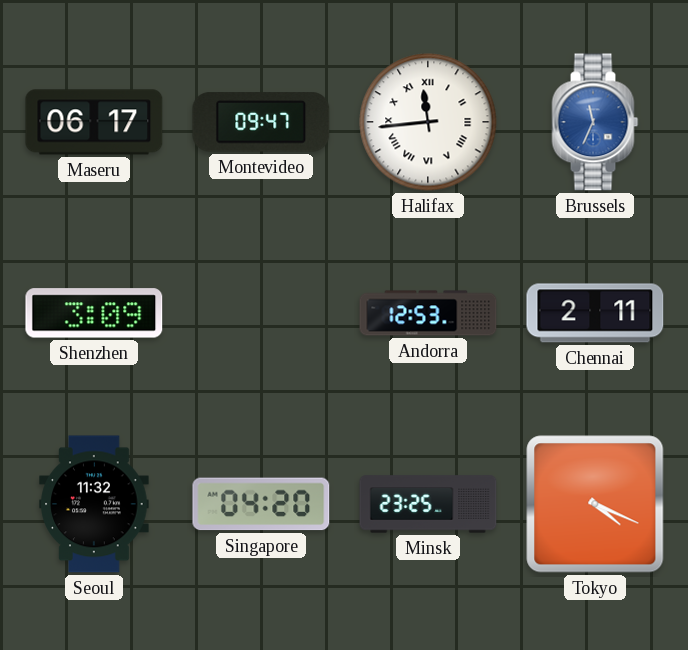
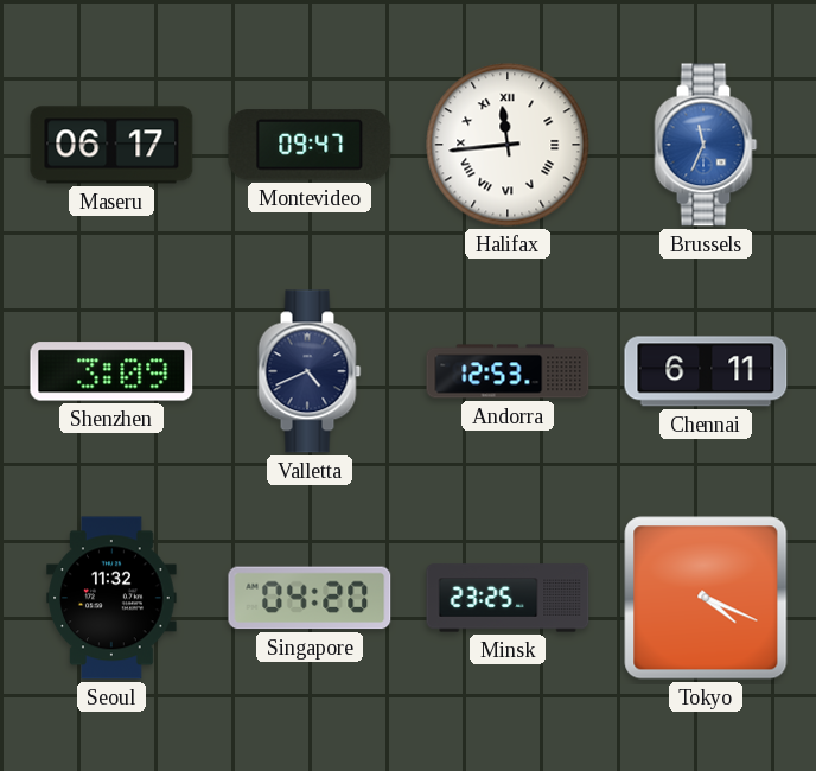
Valletta: none -> 4:41 (310, 371)
Chennai: 2:11 -> 6:11 (706, 371)
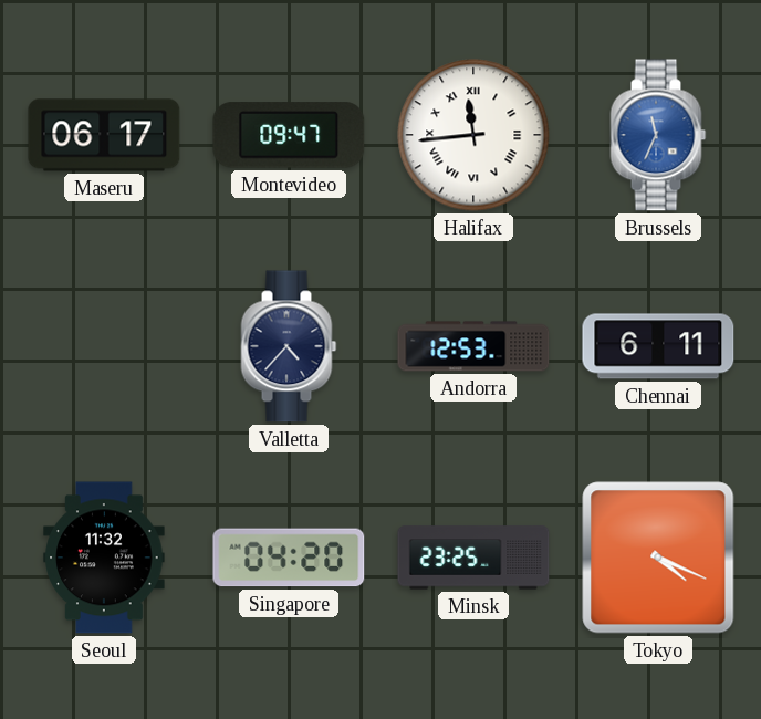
Shenzhen: 3:09 -> none (111, 371)
Valletta: 4:41 -> 4:37 (289, 346)
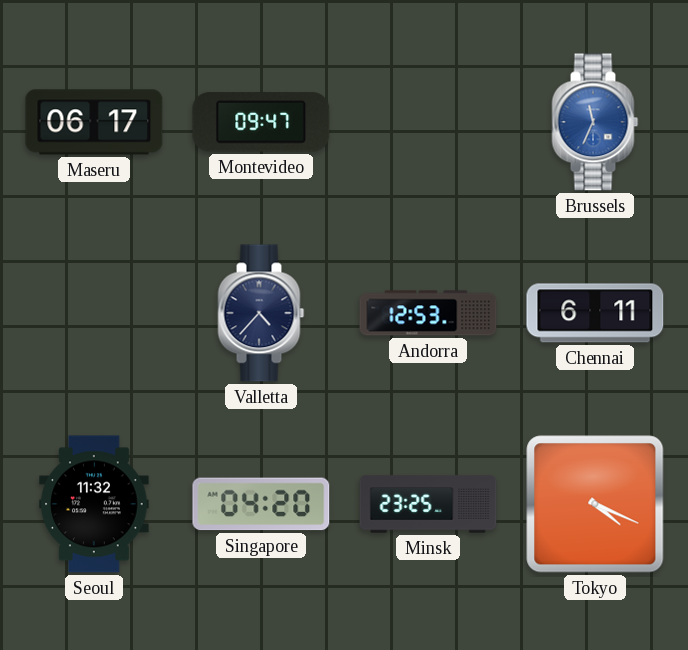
Halifax: 11:44 -> none (473, 135)
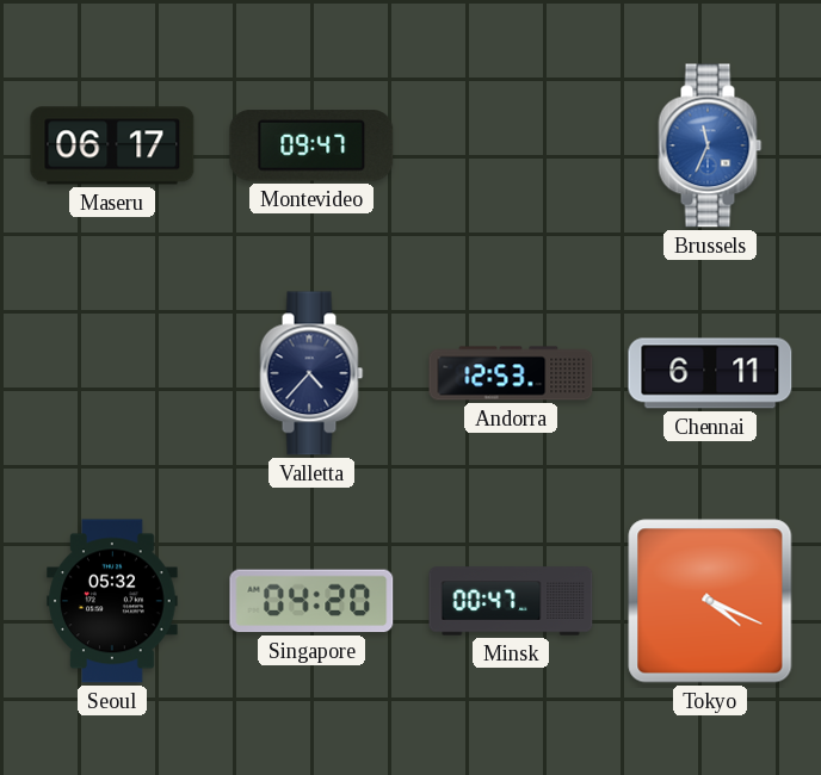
Seoul: 11:32 -> 05:32 (112, 601)
Minsk: 23:25 -> 00:47 (511, 601)
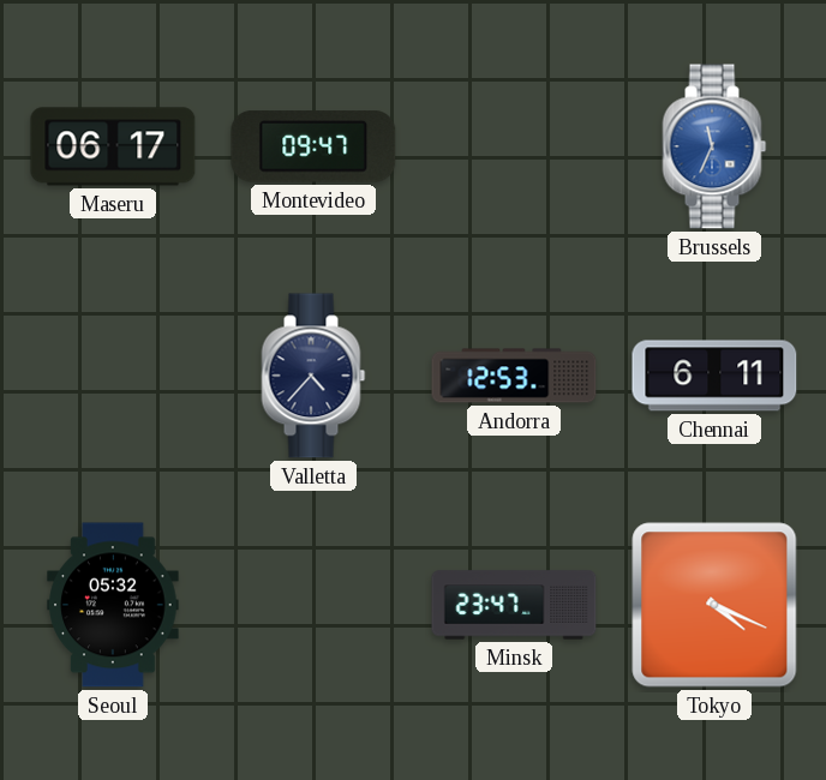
Singapore: 04:20 -> none (311, 601)
Minsk: 00:47 -> 23:47 (514, 605)
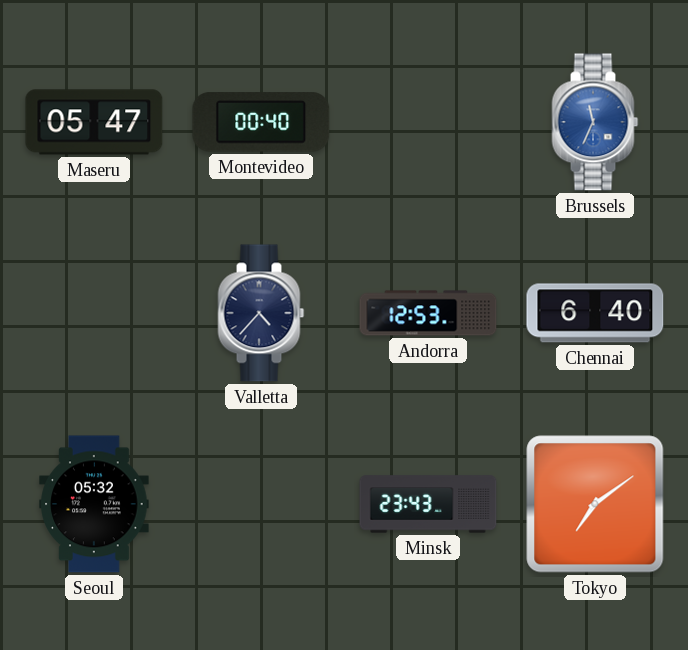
Maseru: 06:17 -> 05:47 (94, 122)
Montevideo: 09:47 -> 00:40 (261, 122)
Chennai: 6:11 -> 6:40 (595, 313)
Minsk: 23:47 -> 23:43 (428, 504)
Tokyo: 4:19 -> 7:09 (595, 504)
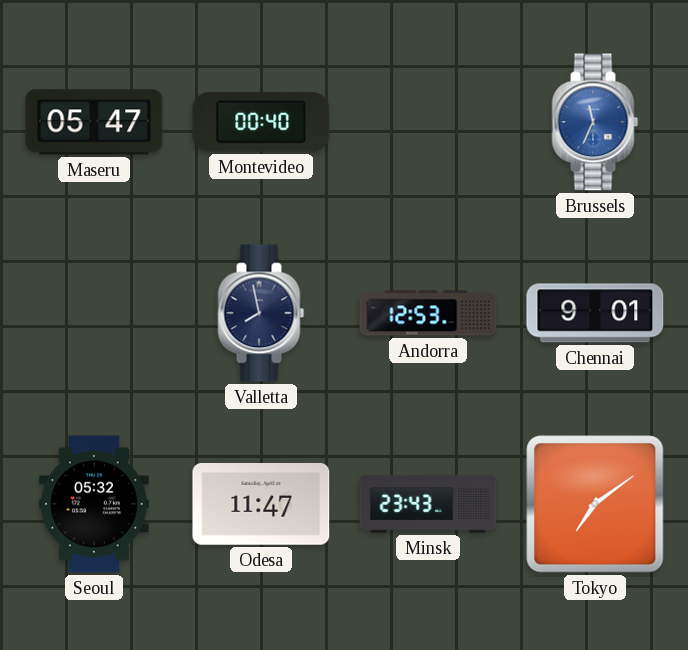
Valletta: 4:37 -> 7:58 (261, 313)
Chennai: 6:40 -> 9:01 (595, 313)
Odesa: none -> 11:47 (261, 505)
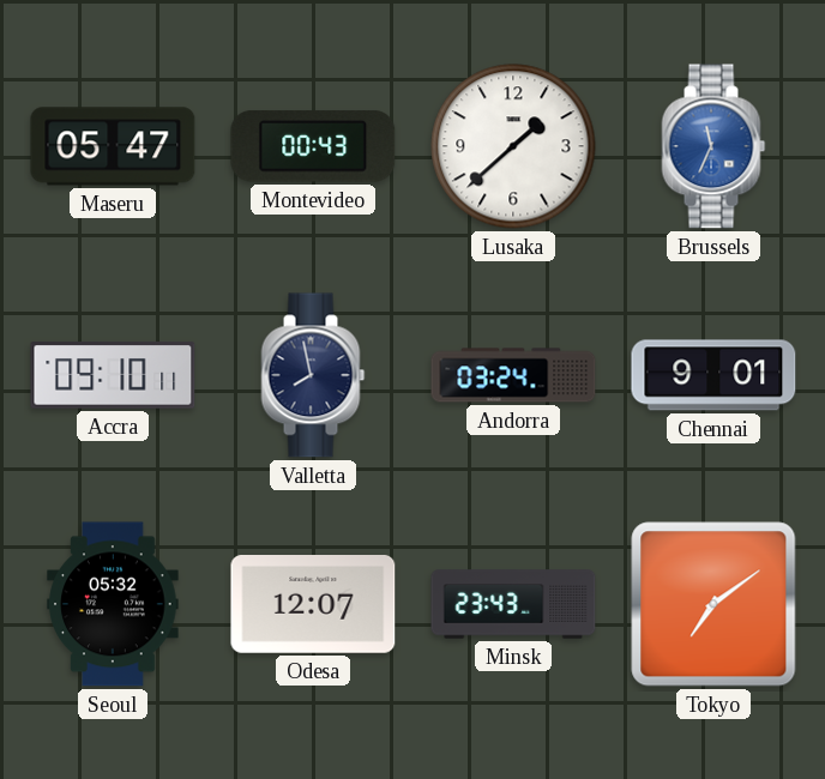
Montevideo: 00:40 -> 00:43 (313, 146)
Lusaka: none -> 1:38 (513, 146)
Accra: none -> 09:10 (113, 375)
Andorra: 12:53 -> 03:24 (513, 375)
Odesa: 11:47 -> 12:07 (313, 605)
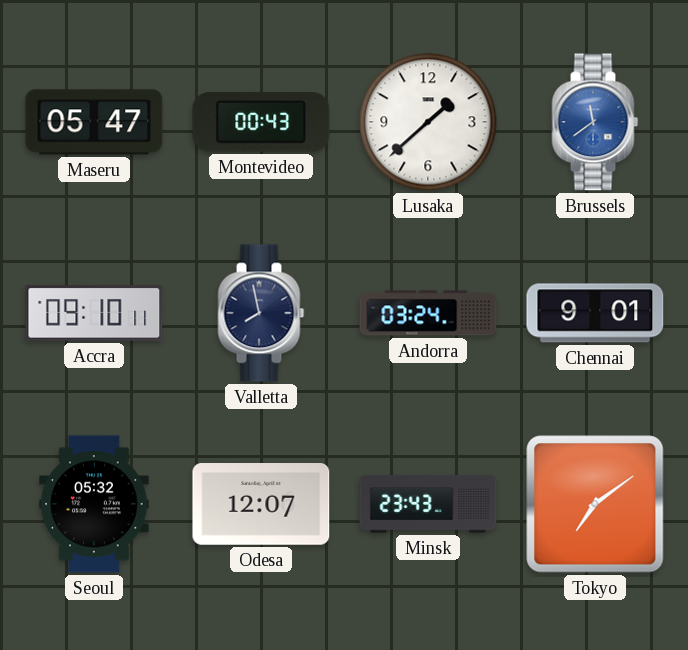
Brussels: 11:34 -> 11:39 (595, 122)
